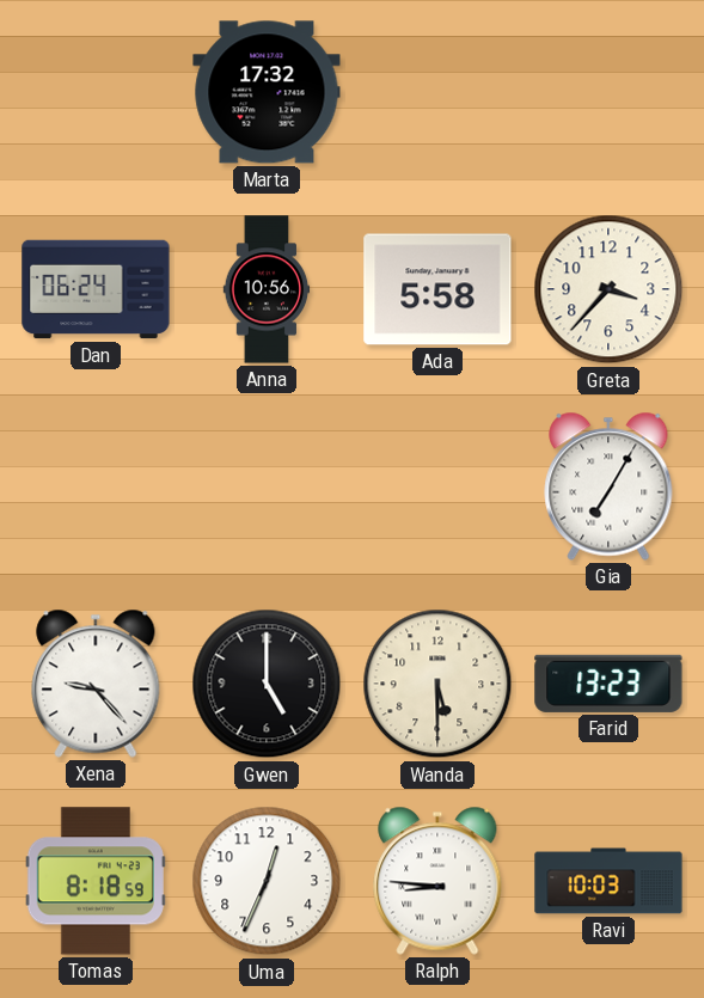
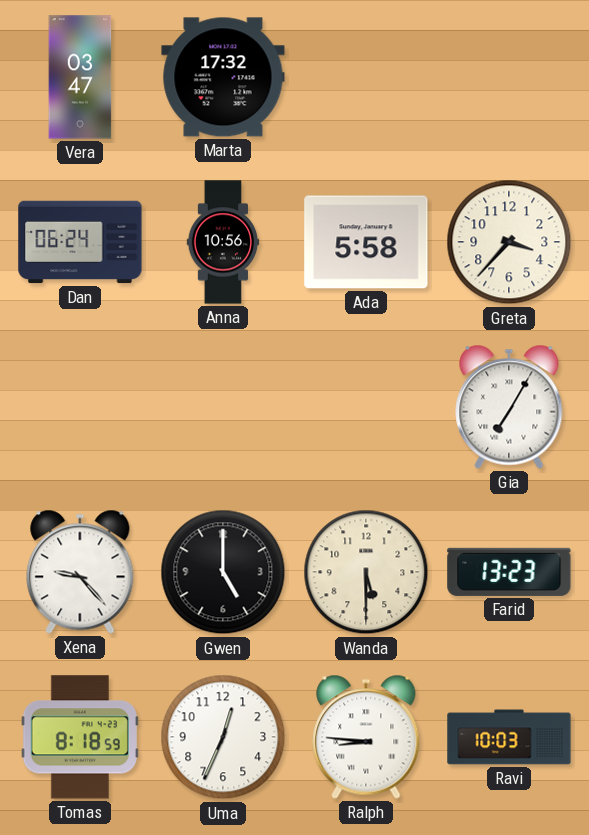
Vera: none -> 03:47 (80, 77)
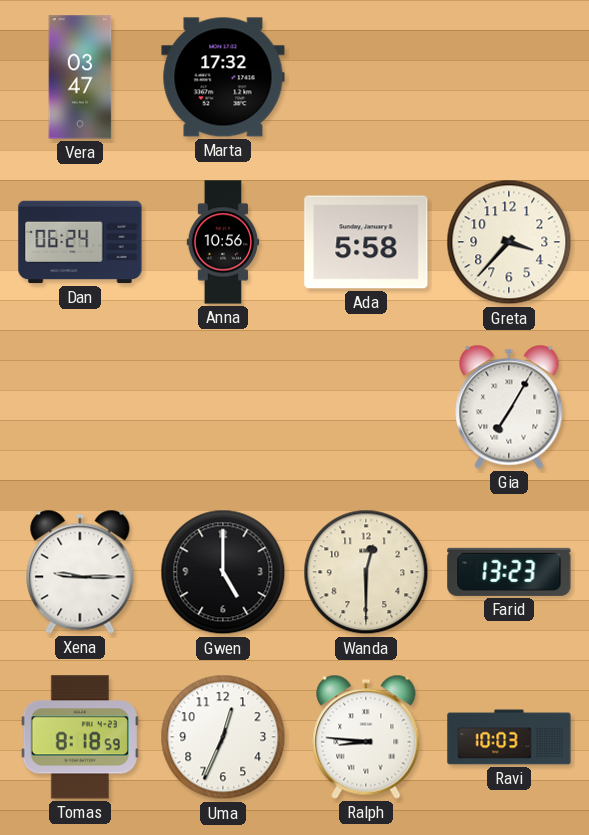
Xena: 9:23 -> 9:15 (80, 572)
Wanda: 5:30 -> 12:30 (366, 572)
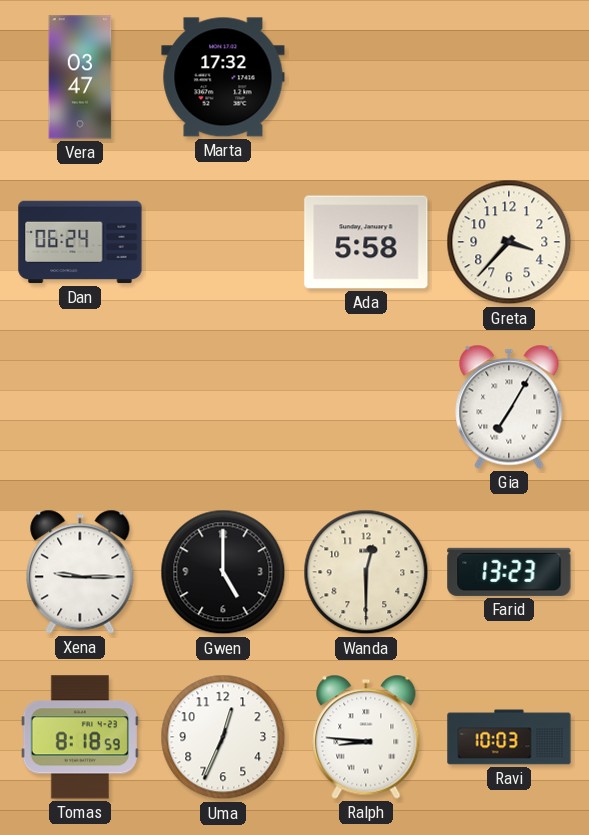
Anna: 10:56 -> none (223, 242)
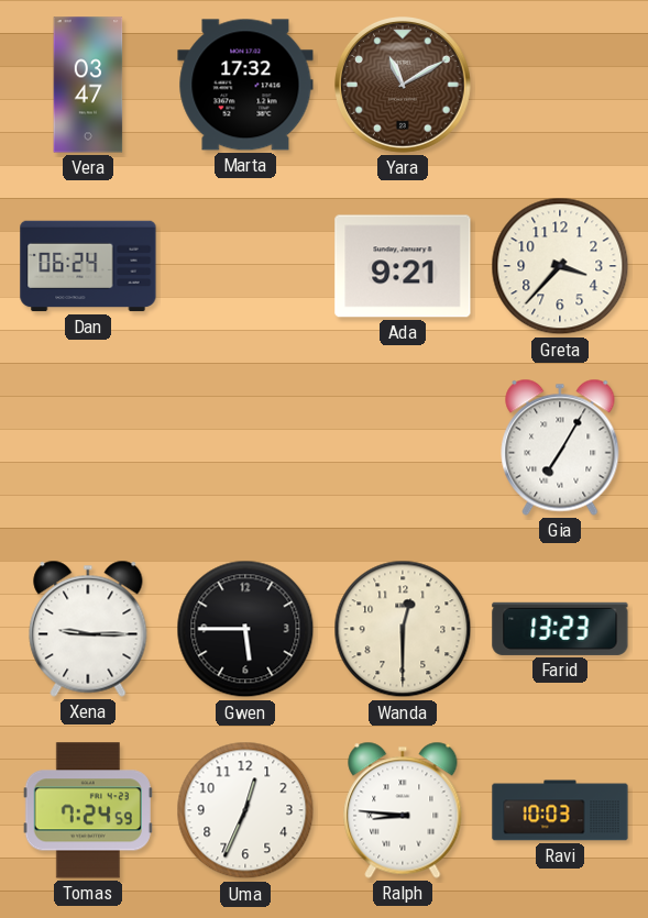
Yara: none -> 11:10 (404, 86)
Ada: 5:58 -> 9:21 (403, 266)
Gwen: 5:00 -> 5:45 (245, 629)
Tomas: 8:18 -> 7:24 (88, 810)
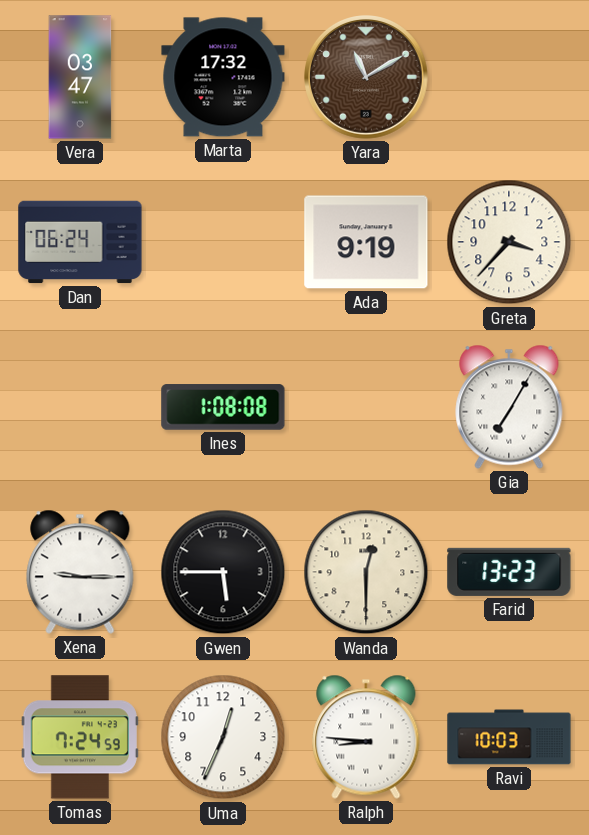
Ada: 9:21 -> 9:19 (366, 242)
Ines: none -> 1:08 (223, 407)
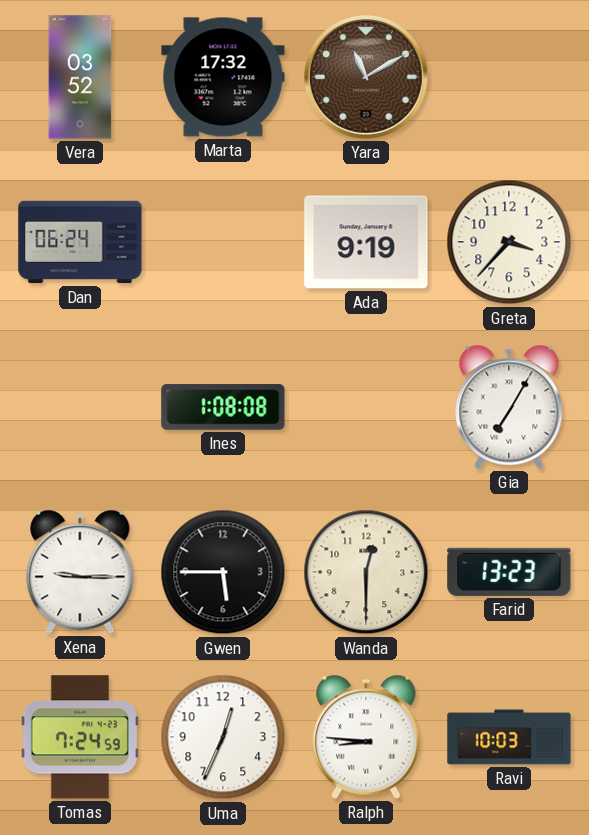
Vera: 03:47 -> 03:52 (80, 77)
